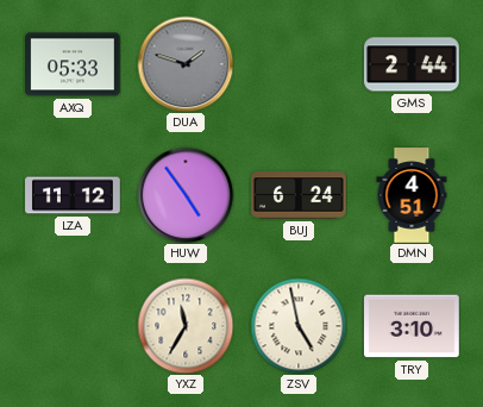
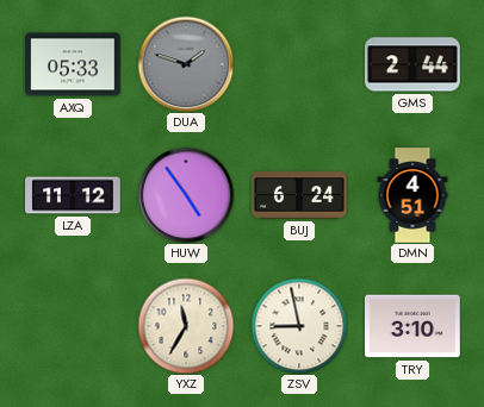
ZSV: 4:58 -> 8:58 (299, 326)
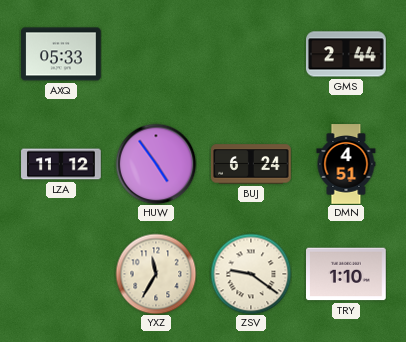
DUA: 1:48 -> none (186, 64)
ZSV: 8:58 -> 9:21 (251, 274)
TRY: 3:10 -> 1:10 (347, 274)
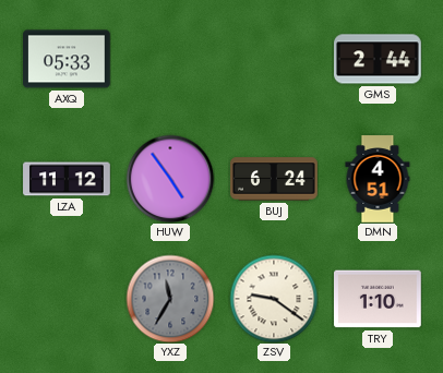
YXZ dial: cream -> grey (170, 299)
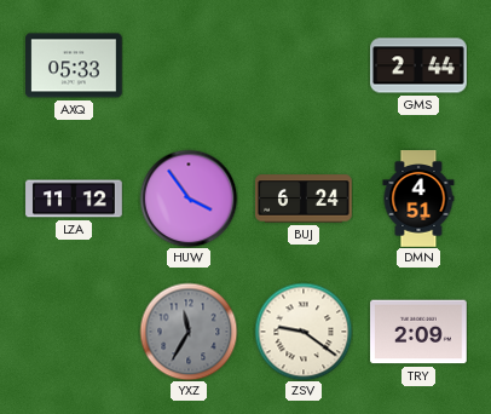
HUW: 4:54 -> 3:54 (189, 199)
TRY: 1:10 -> 2:09 (420, 332)
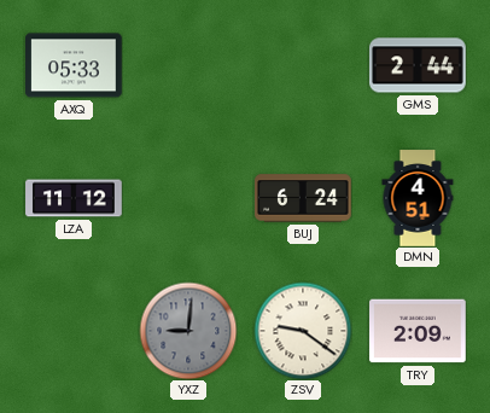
HUW: 3:54 -> none (189, 199)
YXZ: 11:35 -> 9:01 (188, 331)
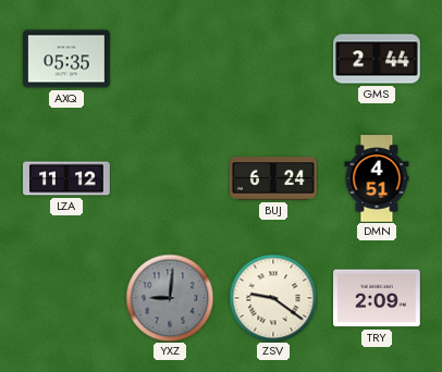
AXQ: 05:33 -> 05:35 (67, 59)
